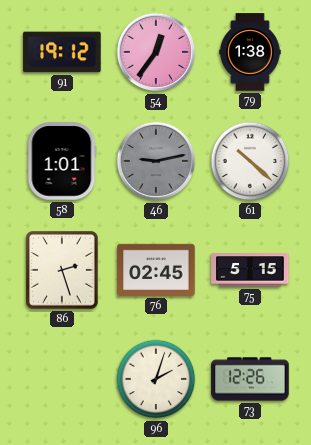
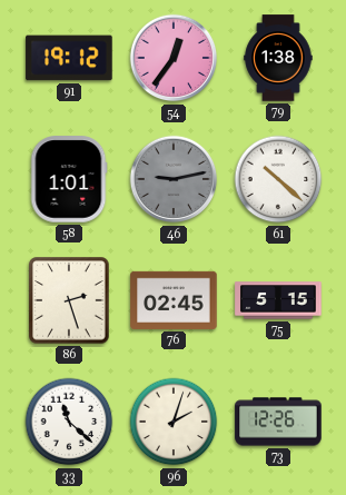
33: none -> 11:22 (69, 422)
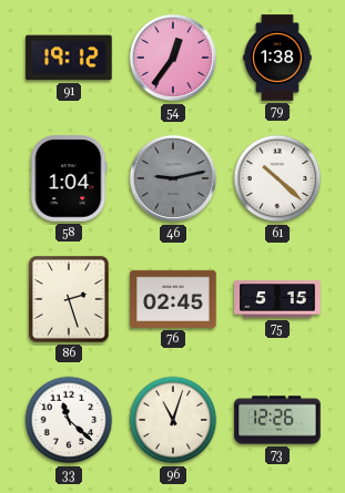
58: 1:01 -> 1:04 (69, 178)
96: 2:03 -> 11:03 (173, 420)
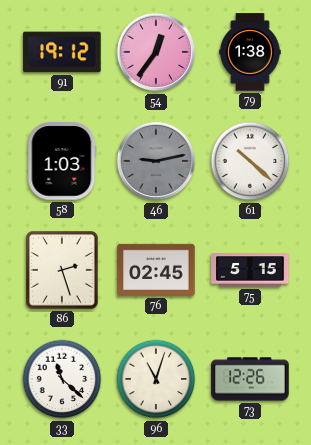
58: 1:04 -> 1:03 (62, 161)
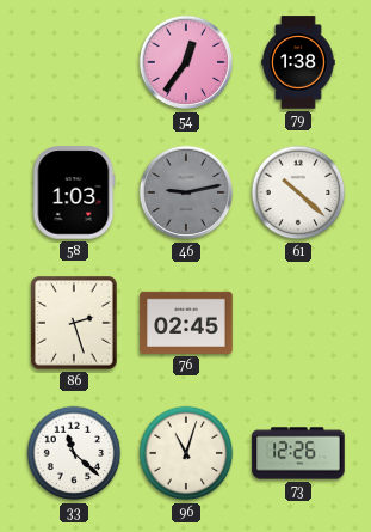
91: 19:12 -> none (62, 52)
75: 5:15 -> none (250, 270)
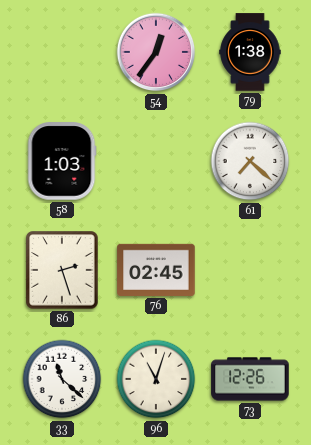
46: 9:13 -> none (186, 192)
61: 10:22 -> 7:22 (250, 161)
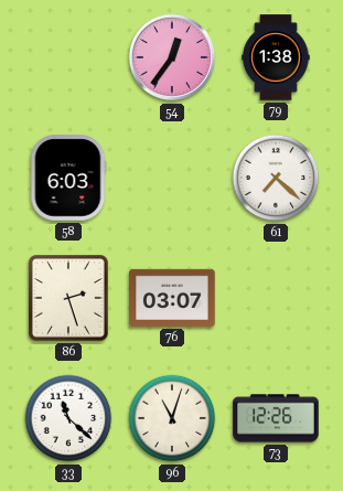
58: 1:03 -> 6:03 (68, 178)
76: 02:45 -> 03:07 (172, 298)
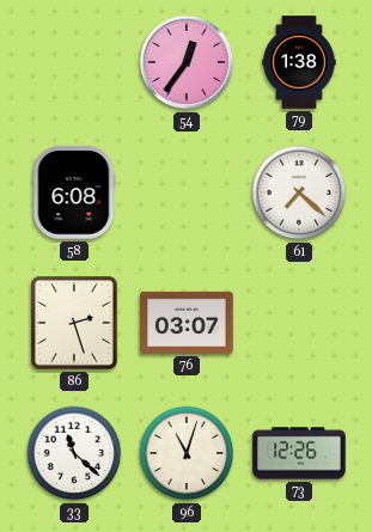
58: 6:03 -> 6:08 (74, 192)
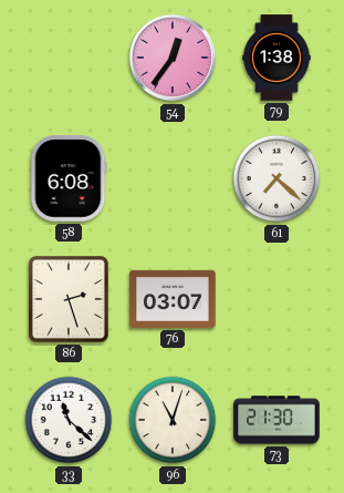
73: 12:26 -> 21:30 (277, 420)
